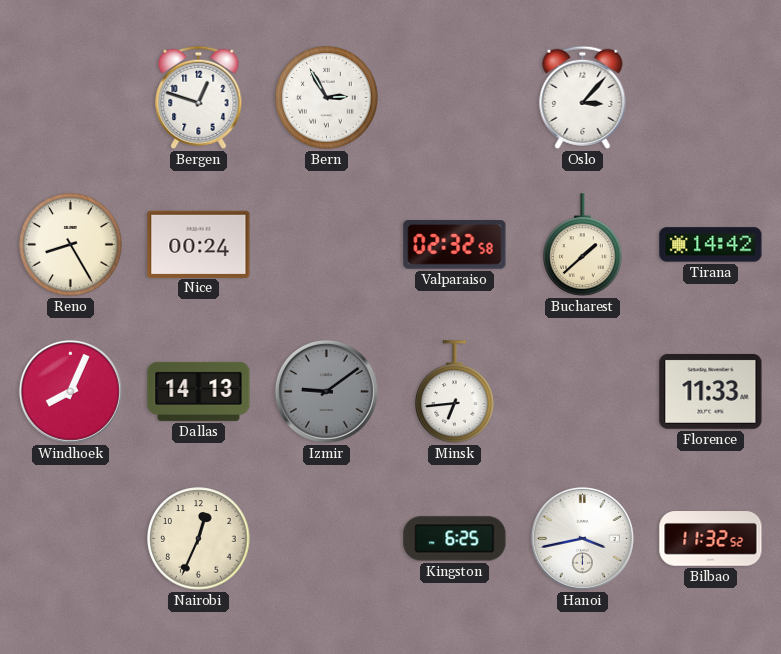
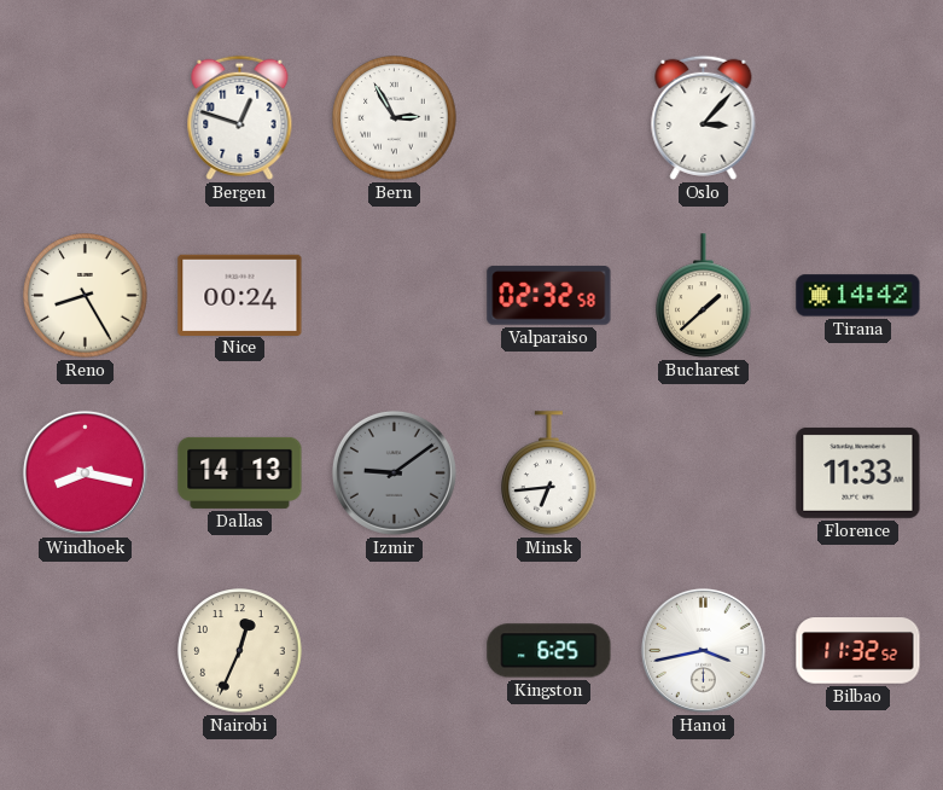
Windhoek: 8:04 -> 8:17 (85, 472)
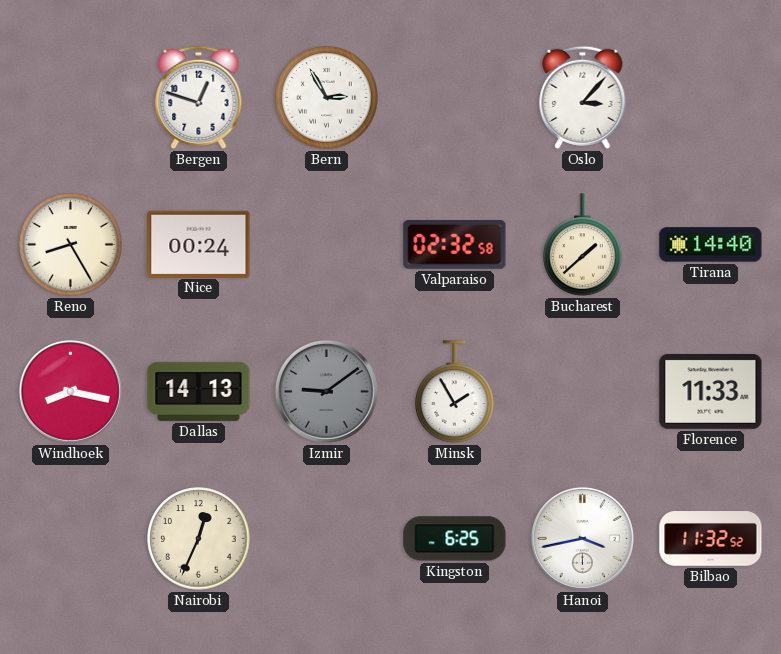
Tirana: 14:42 -> 14:40 (711, 245)
Minsk: 6:44 -> 1:55 (455, 392)
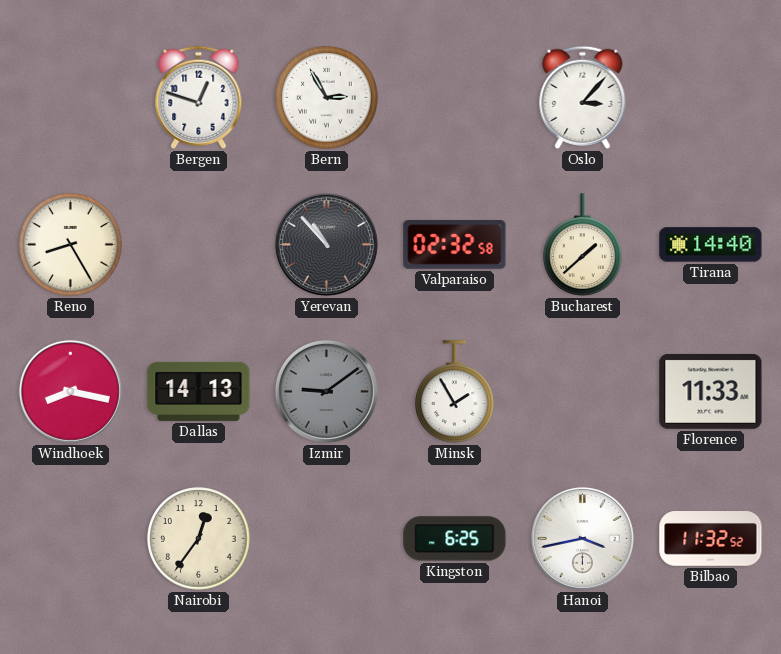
Nice: 00:24 -> none (199, 244)
Yerevan: none -> 10:53 (326, 244)
Nairobi: 12:34 -> 12:36 (199, 539)
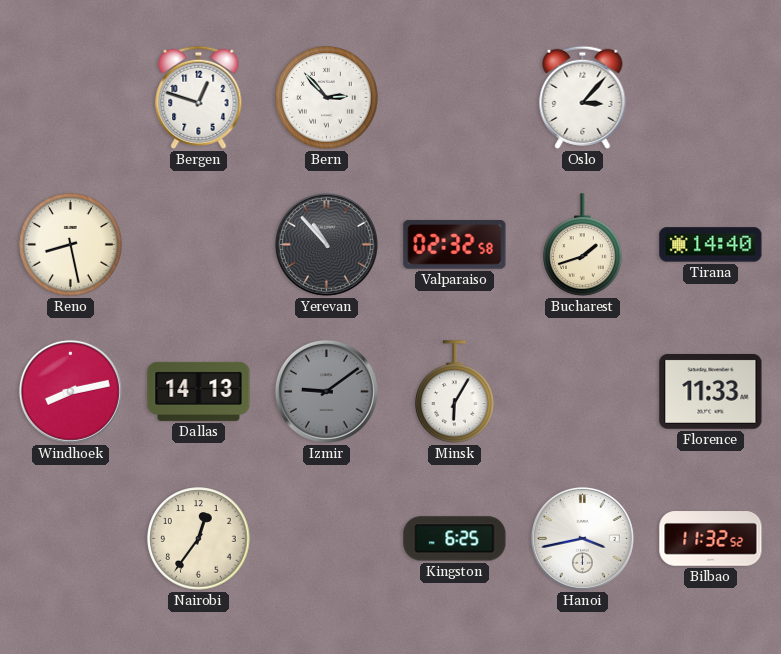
Bern: 2:55 -> 2:53 (327, 98)
Reno: 8:25 -> 8:28 (71, 245)
Bucharest: 1:38 -> 1:42 (583, 245)
Windhoek: 8:17 -> 8:13 (70, 391)
Minsk: 1:55 -> 6:05 (455, 392)
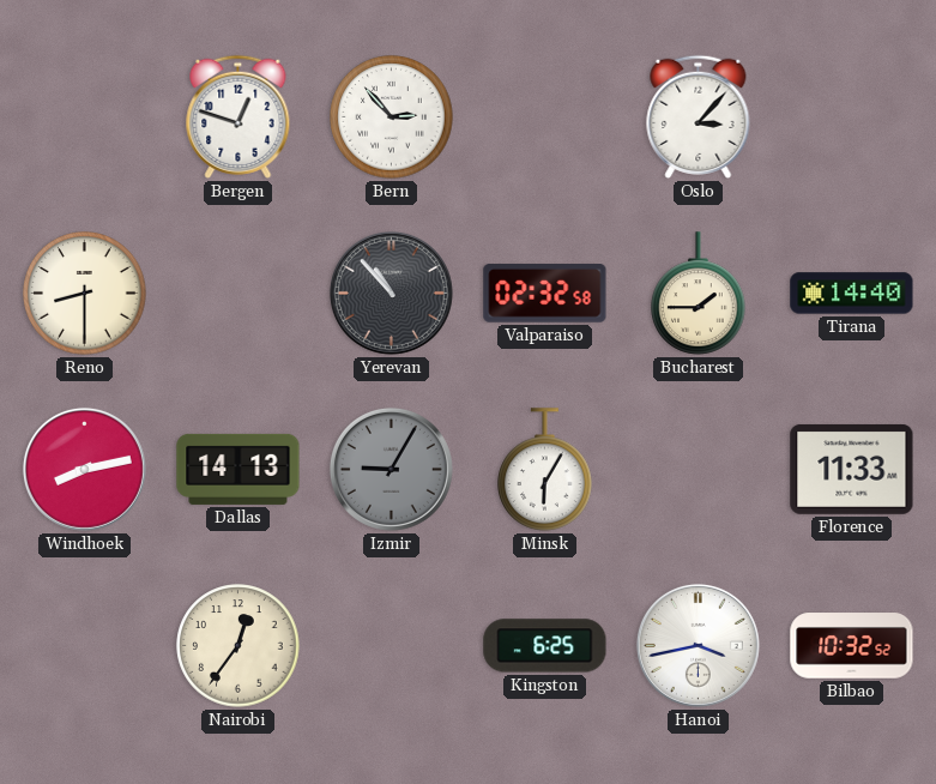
Reno: 8:28 -> 8:30 (85, 294)
Bucharest: 1:42 -> 1:45 (699, 294)
Izmir: 9:09 -> 9:05 (391, 469)
Bilbao: 11:32 -> 10:32 (852, 646)
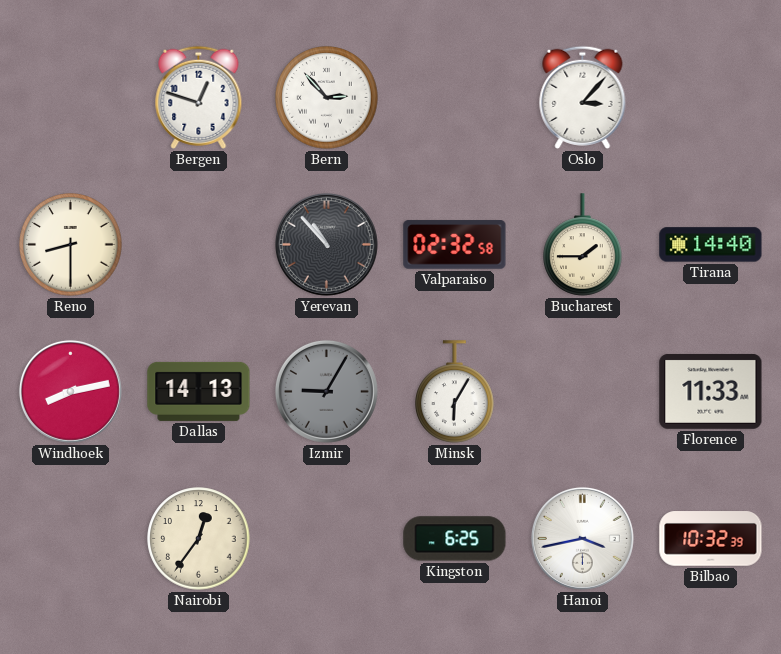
Bilbao: 10:32:52 -> 10:32:39 (711, 539)
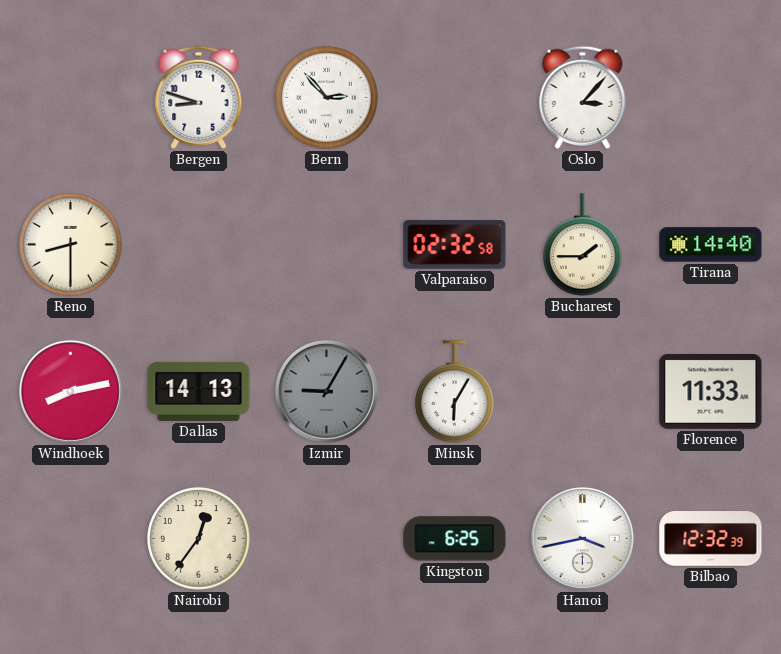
Bergen: 12:48 -> 8:48 (199, 97)
Yerevan: 10:53 -> none (326, 244)
Bilbao: 10:32 -> 12:32 (711, 539)
